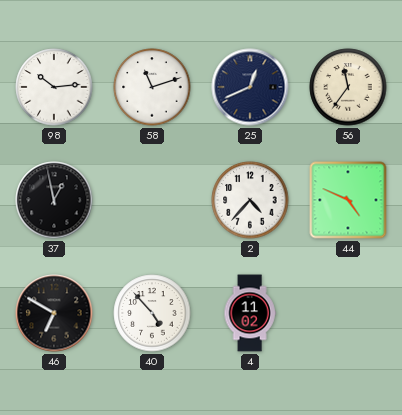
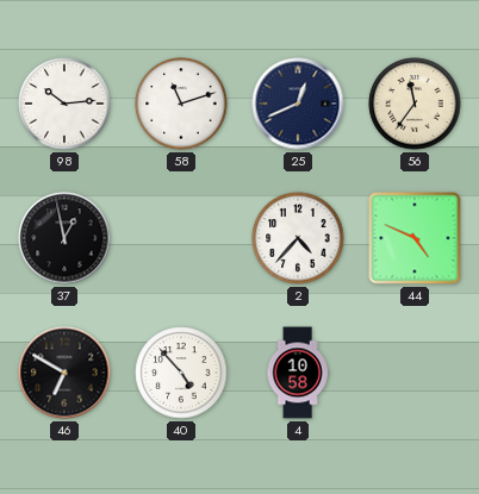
4: 11:02 -> 10:58 (298, 373)
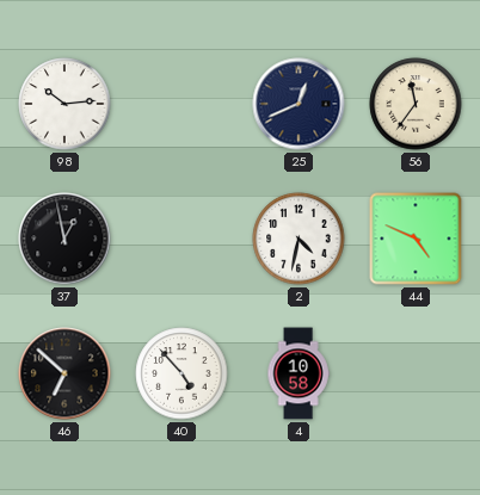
58: 11:12 -> none (181, 104)
2: 4:37 -> 4:32 (299, 239)
46: 6:50 -> 6:52 (64, 373)
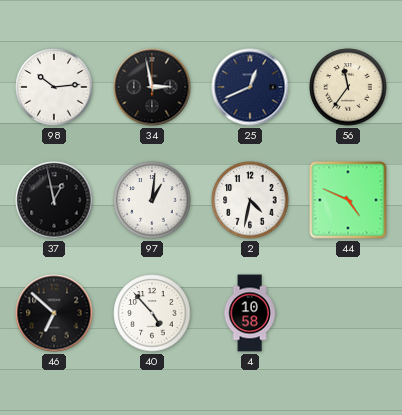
34: none -> 2:58 (152, 87)
97: none -> 1:01 (152, 200)
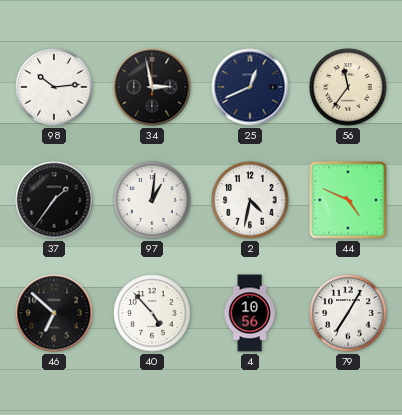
37: 12:58 -> 1:36 (54, 200)
4: 10:58 -> 10:56 (250, 313)
79: none -> 7:05 (348, 313)
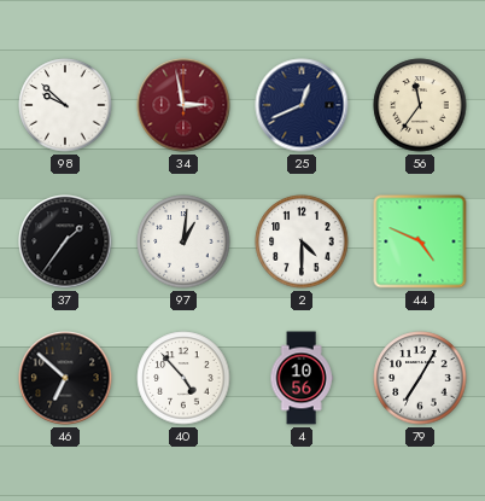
98: 10:14 -> 9:52 (65, 105)
34 dial: black -> burgundy (183, 105)
2: 4:32 -> 4:30 (302, 241)
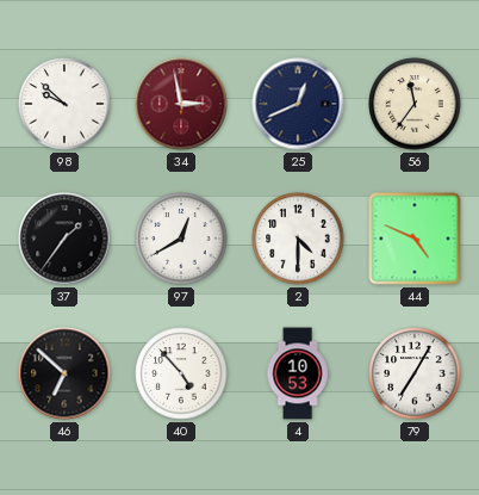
97: 1:01 -> 12:40 (181, 239)
4: 10:56 -> 10:53 (298, 373)
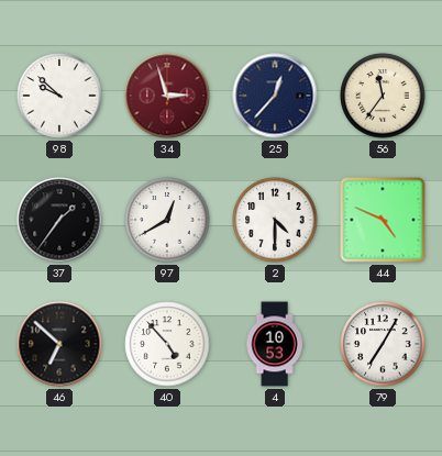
34: 2:58 -> 2:57 (167, 96)
25: 12:41 -> 12:37 (275, 96)
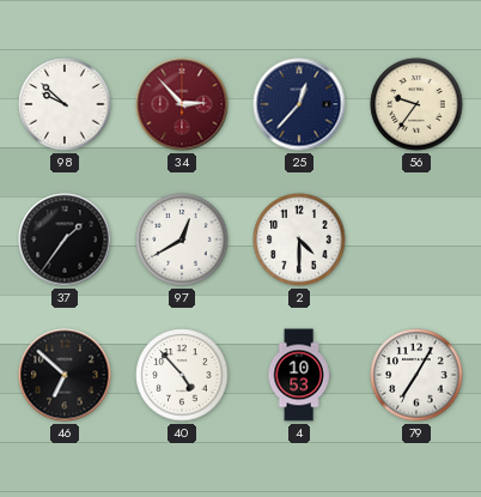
34: 2:57 -> 2:53 (182, 104)
56: 11:36 -> 9:36 (416, 104)
44: 4:49 -> none (383, 220)
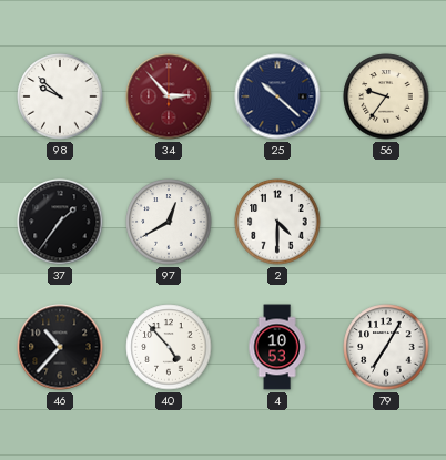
25: 12:37 -> 10:22 (277, 96)
46: 6:52 -> 10:37 (60, 347)
